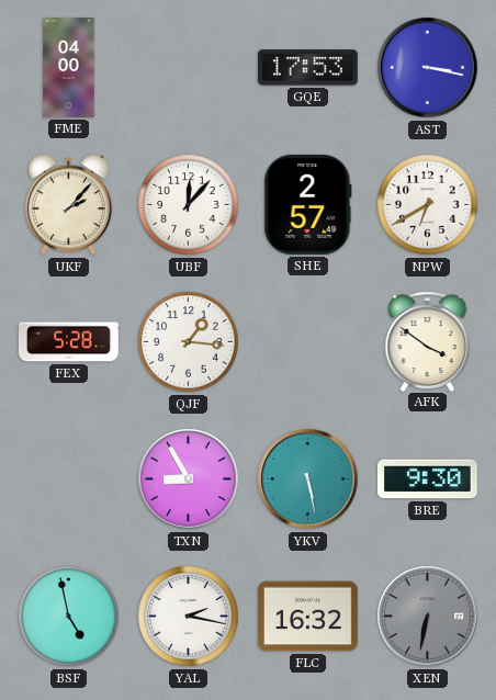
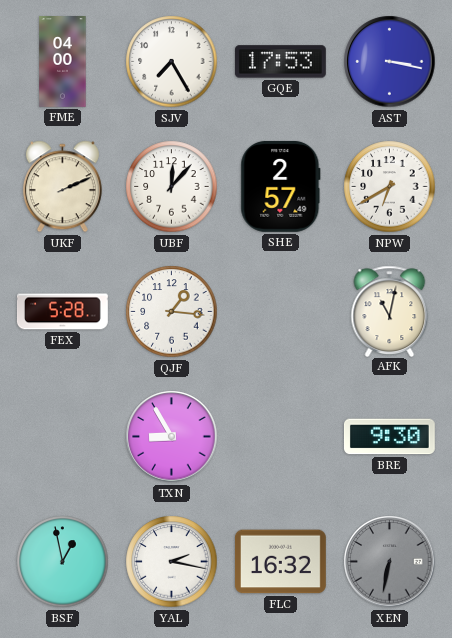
SJV: none -> 7:25 (172, 62)
UKF: 2:07 -> 2:11 (62, 187)
AFK: 3:51 -> 11:02 (390, 311)
YKV: 5:28 -> none (308, 479)
BSF: 4:58 -> 12:58 (63, 562)
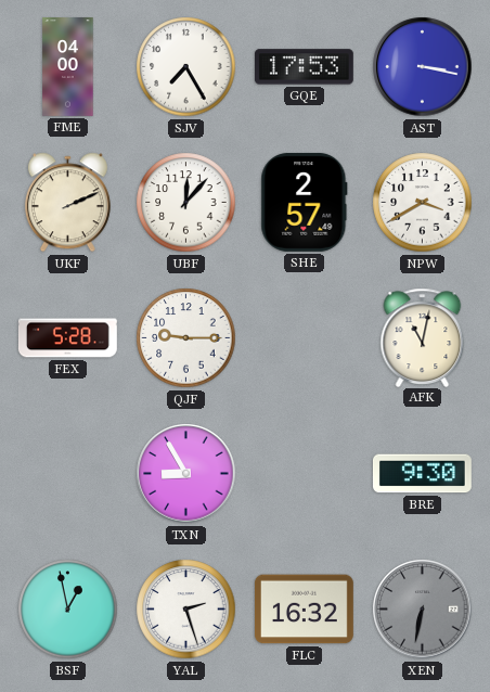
NPW: 6:40 -> 3:40 (423, 203)
QJF: 1:16 -> 9:15 (186, 338)
YAL: 2:17 -> 2:27 (186, 610)
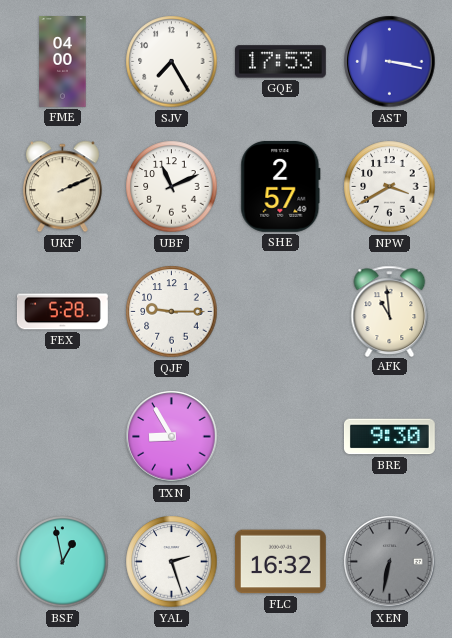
UBF: 12:07 -> 11:11 (172, 187)
AFK: 11:02 -> 10:59 (390, 311)
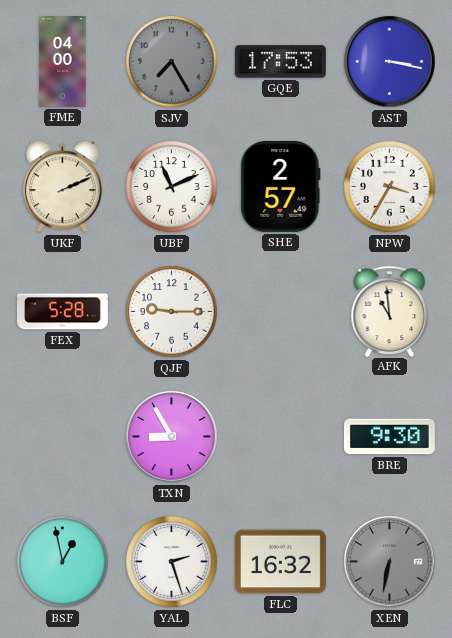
SJV dial: white -> grey (172, 62)
NPW: 3:40 -> 3:35 (390, 187)
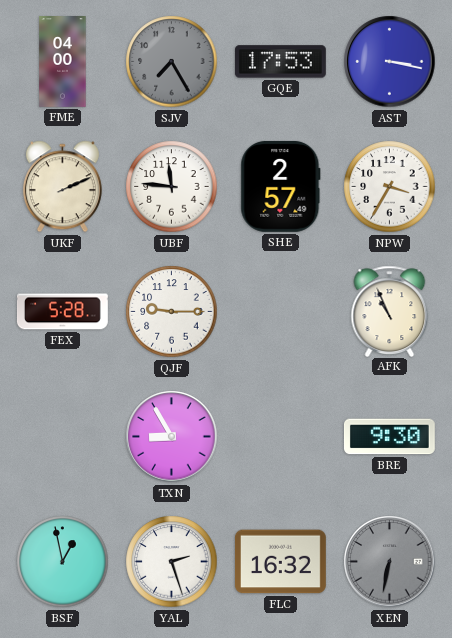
UBF: 11:11 -> 11:46 (172, 187)
AFK: 10:59 -> 10:56 (390, 311)
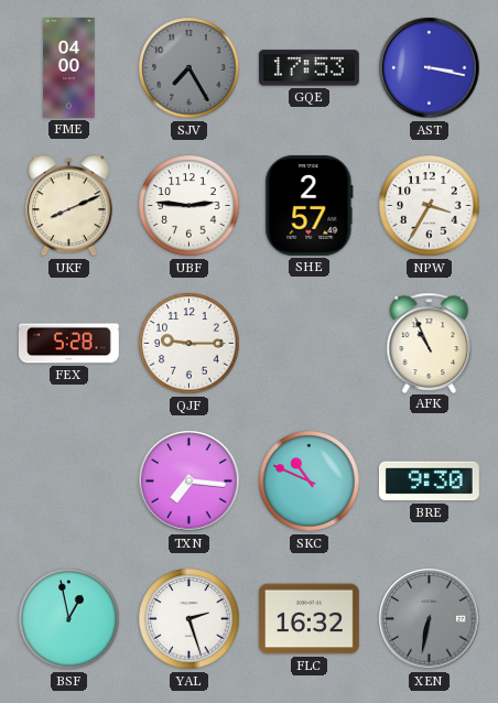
UKF: 2:11 -> 8:11 (68, 206)
UBF: 11:46 -> 2:46 (190, 206)
TXN: 8:55 -> 7:16 (190, 482)
SKC: none -> 10:49 (310, 482)
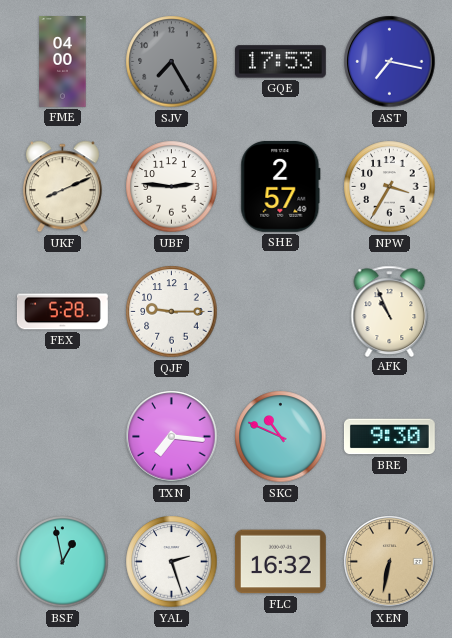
AST: 3:17 -> 7:17 (390, 62)
XEN dial: grey -> champagne (390, 562)
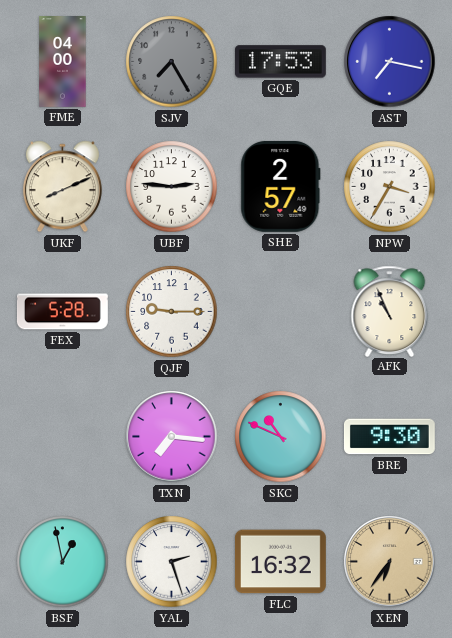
XEN: 6:32 -> 6:36 (390, 562)
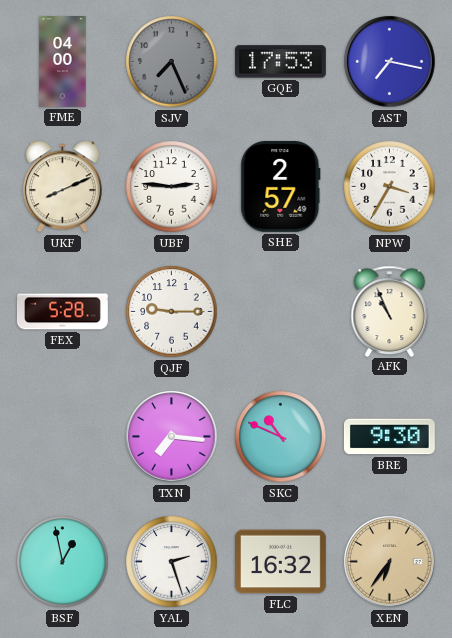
SJV: 7:25 -> 7:26 (172, 62)
